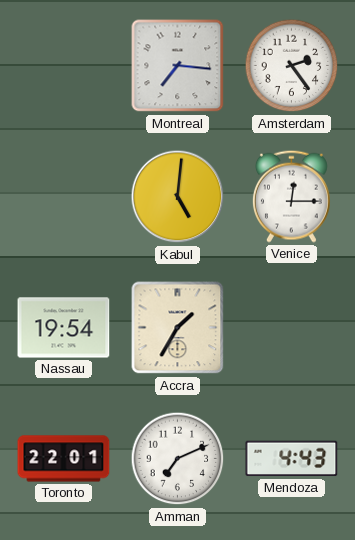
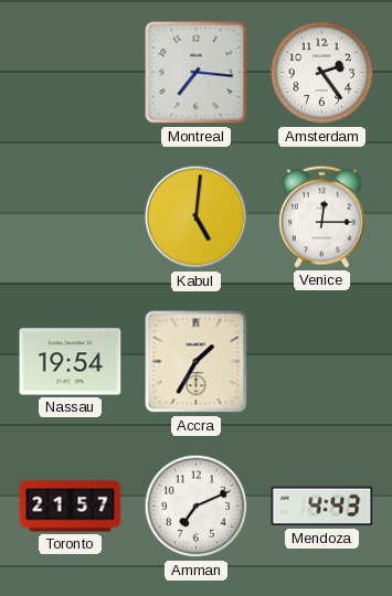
Toronto: 22:01 -> 21:57 (71, 507)
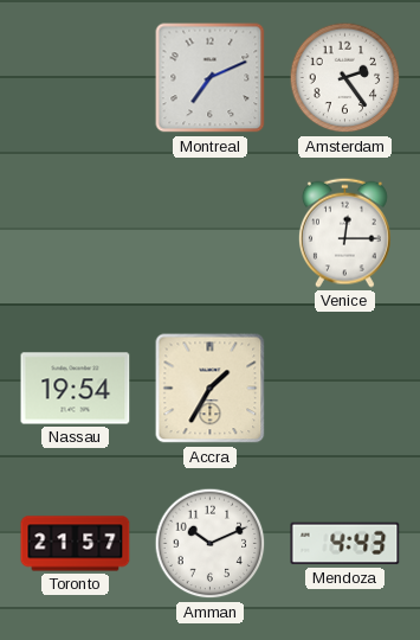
Montreal: 7:16 -> 7:11 (211, 78)
Kabul: 5:01 -> none (197, 217)
Amman: 7:11 -> 10:11 (211, 544)
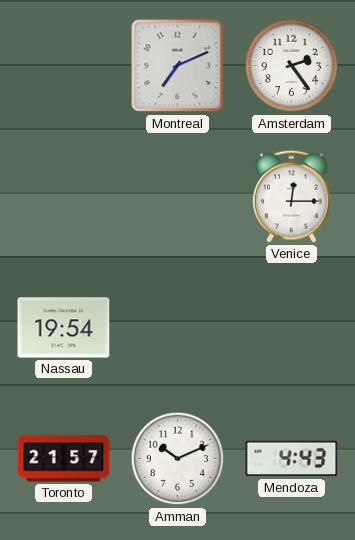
Accra: 1:35 -> none (211, 389)
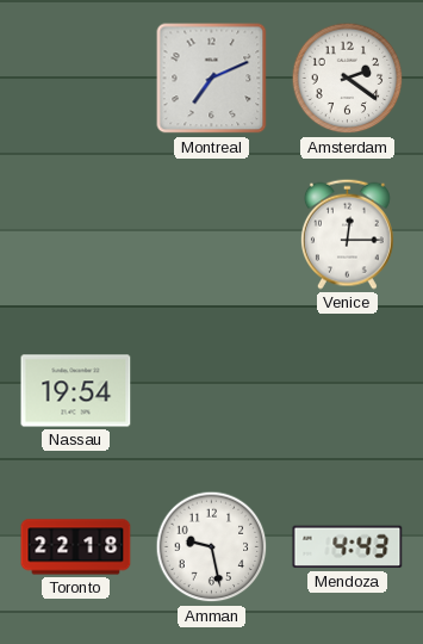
Amsterdam: 2:24 -> 2:21 (348, 79)
Toronto: 21:57 -> 22:18 (76, 547)
Amman: 10:11 -> 9:28 (212, 547)
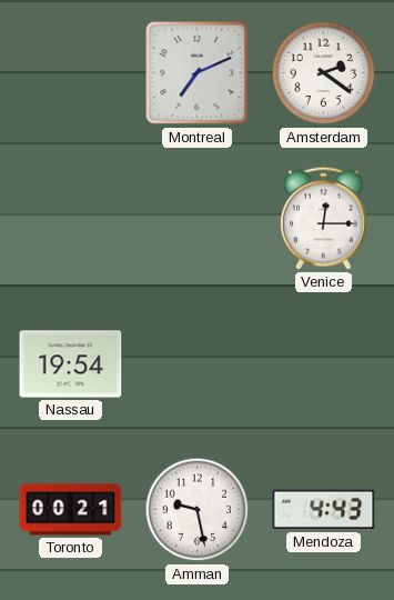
Toronto: 22:18 -> 00:21 (71, 510)
